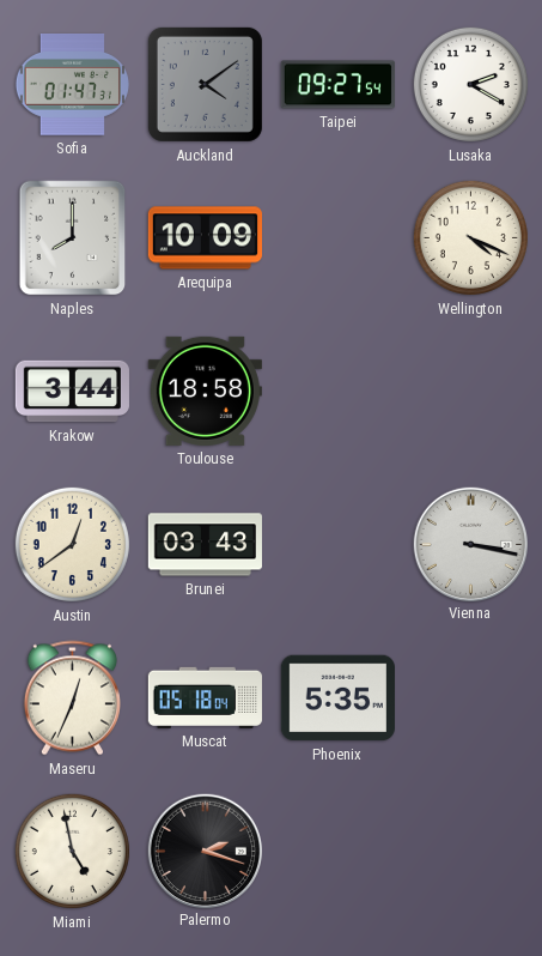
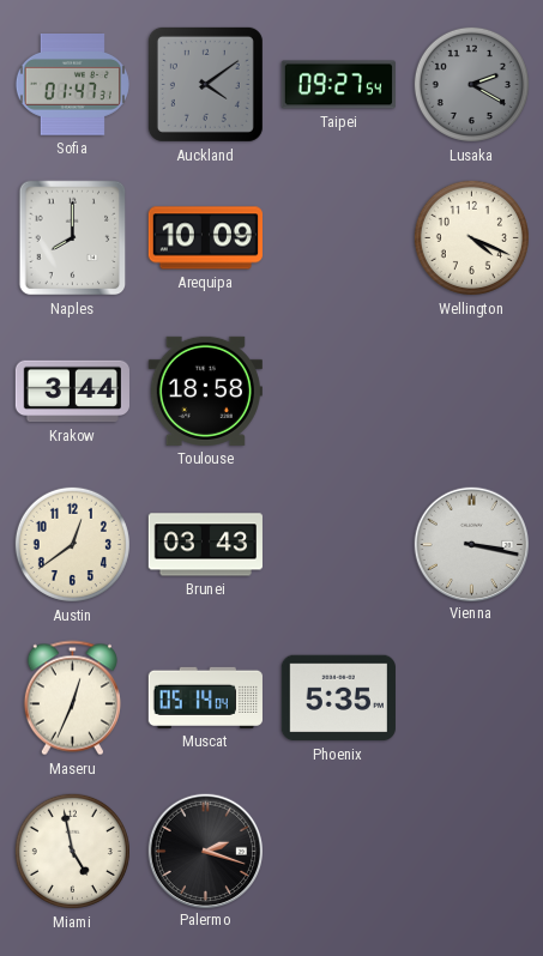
Lusaka dial: white -> grey (471, 84)
Muscat: 05:18 -> 05:14 (205, 697)
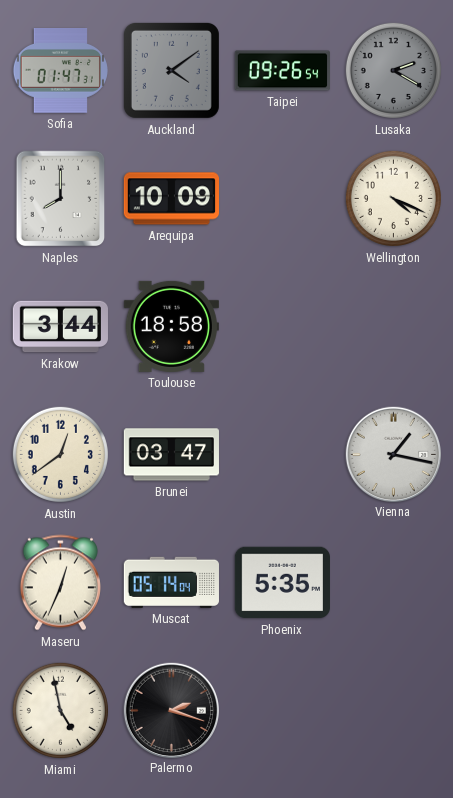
Taipei: 09:27 -> 09:26 (282, 71)
Brunei: 03:43 -> 03:47 (171, 455)
Vienna: 3:17 -> 1:17 (394, 454)
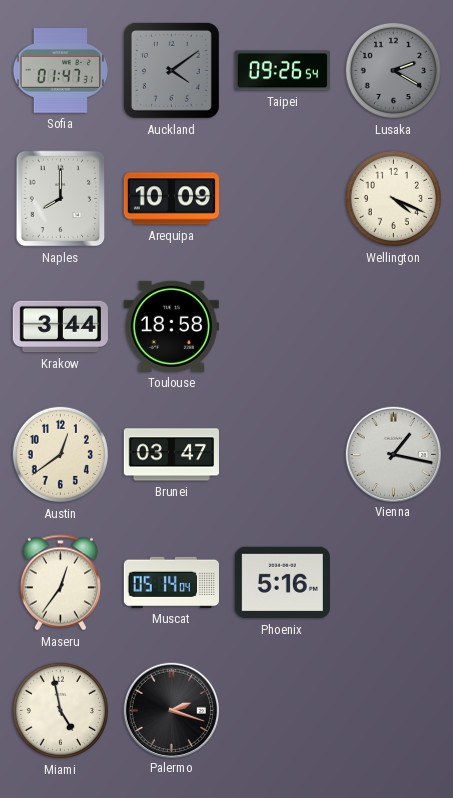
Maseru: 12:34 -> 12:36 (60, 583)
Phoenix: 5:35 -> 5:16 (282, 583)
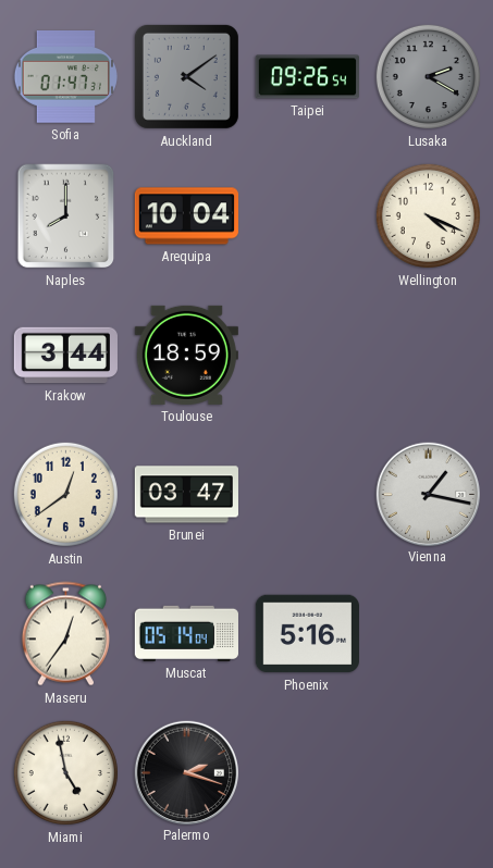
Arequipa: 10:09 -> 10:04 (186, 216)
Toulouse: 18:58 -> 18:59 (186, 355)
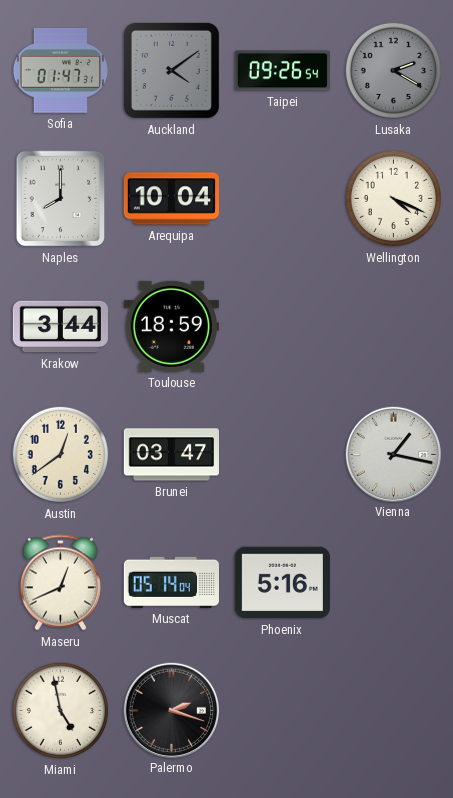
Maseru: 12:36 -> 12:41 (60, 583)
